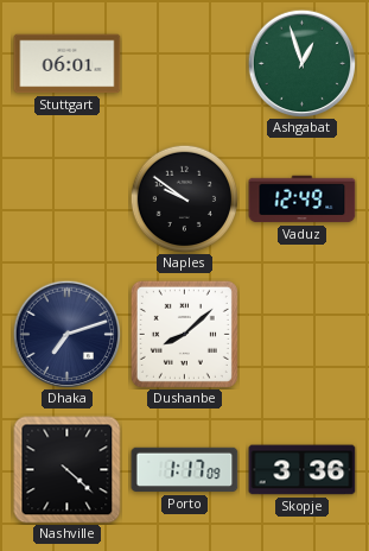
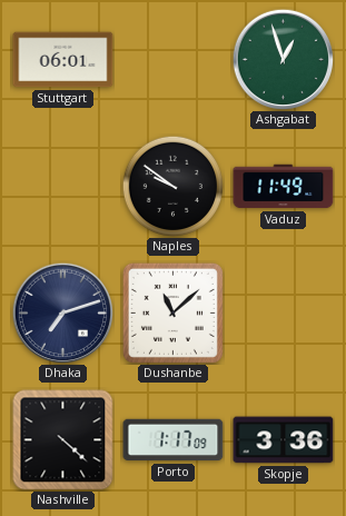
Vaduz: 12:49 -> 11:49 (284, 187)
Dushanbe: 8:08 -> 11:08 (172, 312)
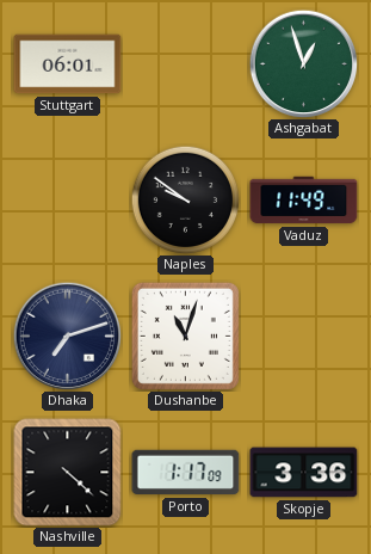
Dushanbe: 11:08 -> 11:03 (185, 336)
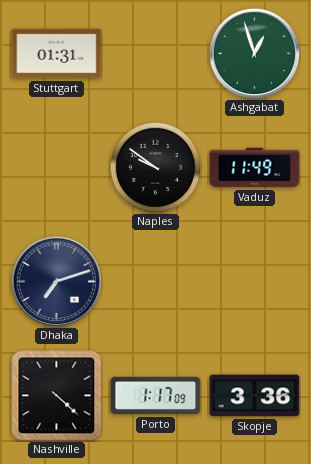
Stuttgart: 06:01 -> 01:31 (57, 54)
Dushanbe: 11:03 -> none (185, 336)
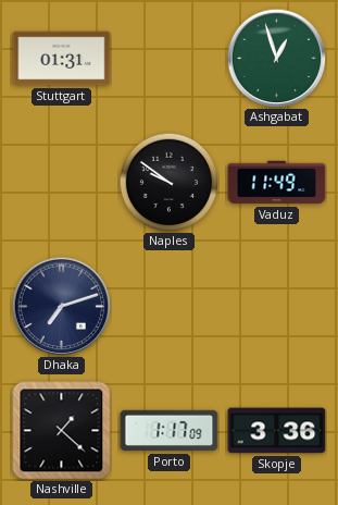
Nashville: 4:22 -> 1:22 (62, 431)
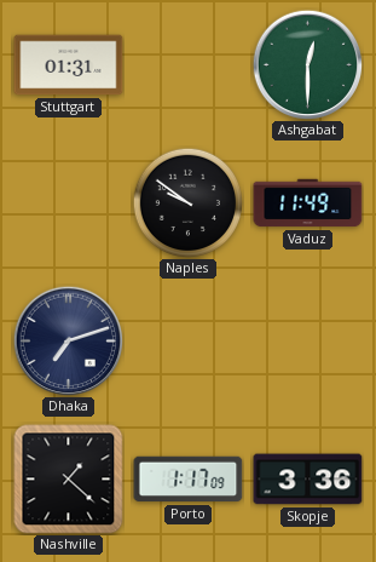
Ashgabat: 12:57 -> 12:30 (307, 64)
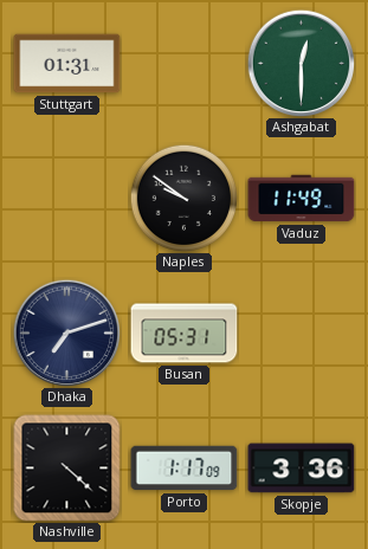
Busan: none -> 05:31 (185, 334)
Nashville: 1:22 -> 4:22 (67, 469)
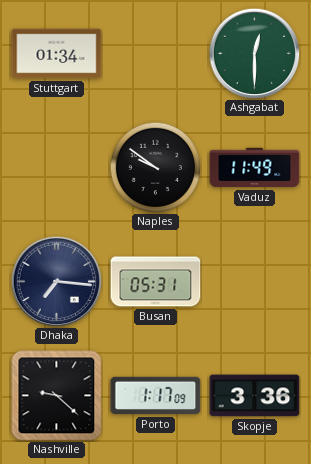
Stuttgart: 01:31 -> 01:34 (57, 54)
Dhaka: 7:12 -> 7:16 (56, 281)
Nashville: 4:22 -> 9:22 (57, 396)
